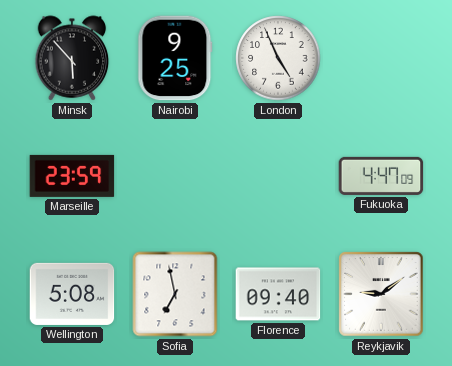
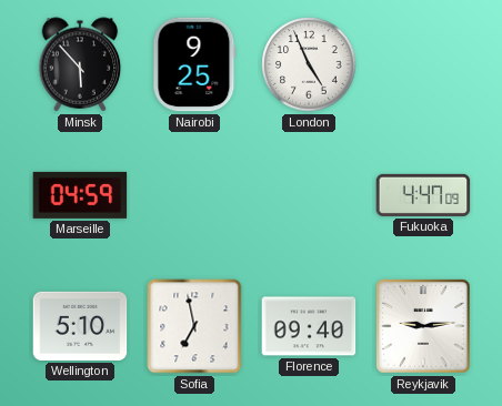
Marseille: 23:59 -> 04:59 (80, 195)
Wellington: 5:08 -> 5:10 (80, 326)
Reykjavik: 9:09 -> 9:14 (423, 326)
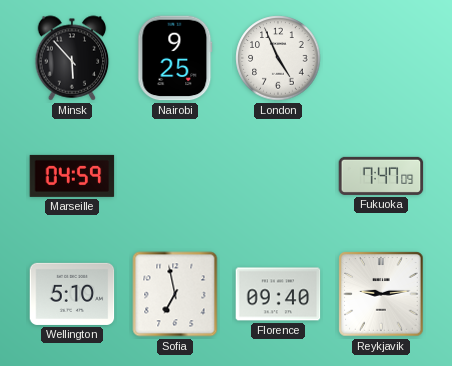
Fukuoka: 4:47 -> 7:47 (381, 176)
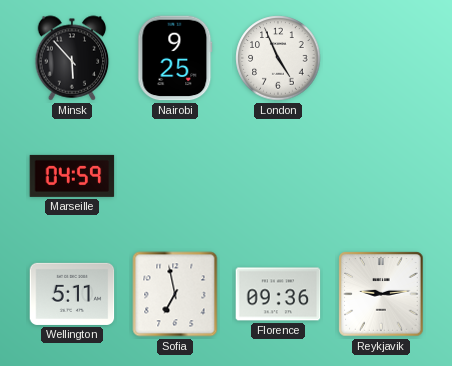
Fukuoka: 7:47 -> none (381, 176)
Wellington: 5:10 -> 5:11 (72, 294)
Florence: 09:40 -> 09:36 (278, 294)
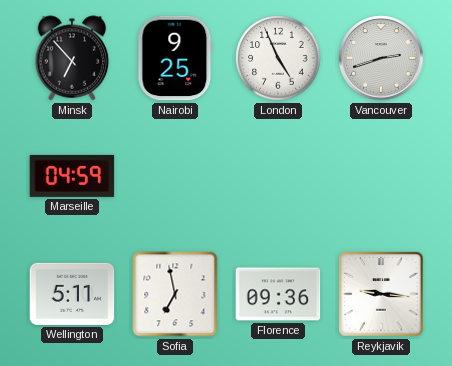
Minsk: 5:53 -> 6:53 (72, 58)
Vancouver: none -> 2:42 (381, 58)
Reykjavik: 9:14 -> 9:16 (381, 294)
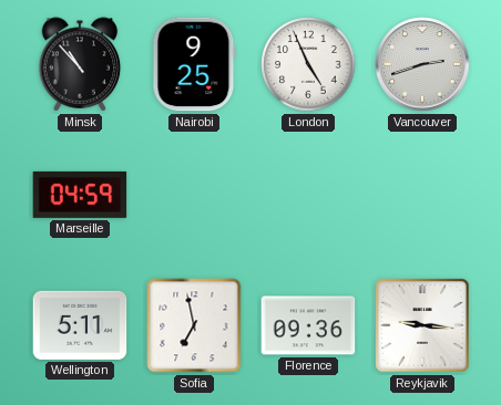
Minsk: 6:53 -> 10:53 (80, 64)
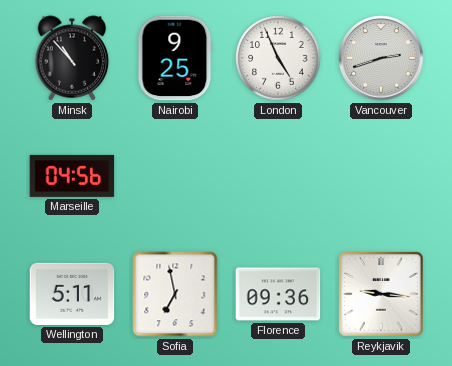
Marseille: 04:59 -> 04:56 (72, 176)
